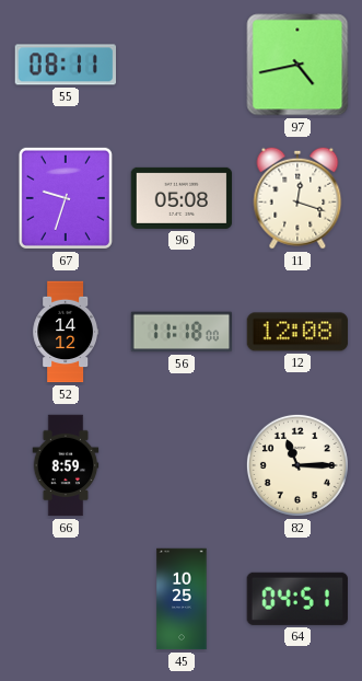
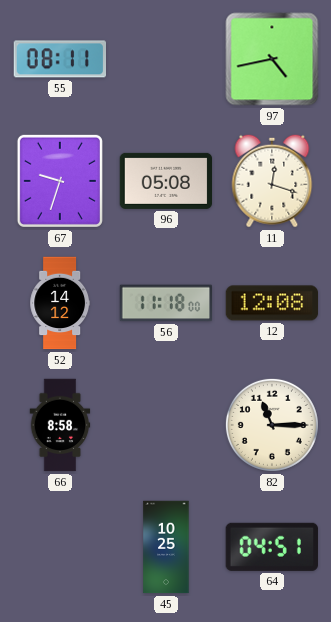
66: 8:59 -> 8:58 (60, 425)
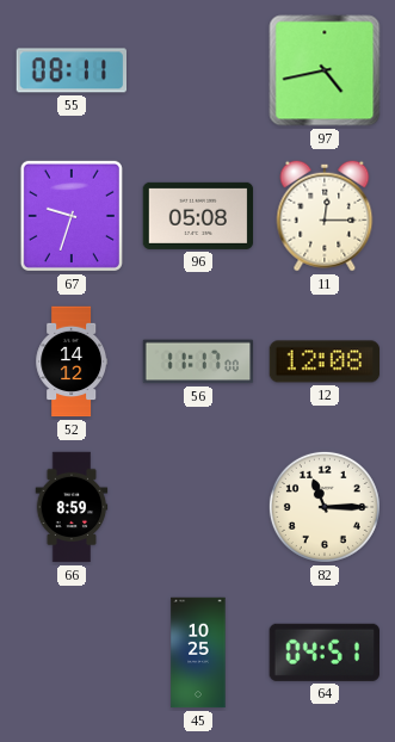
11: 12:18 -> 12:15 (325, 216)
56: 11:18 -> 11:17 (198, 361)
66: 8:58 -> 8:59 (72, 507)
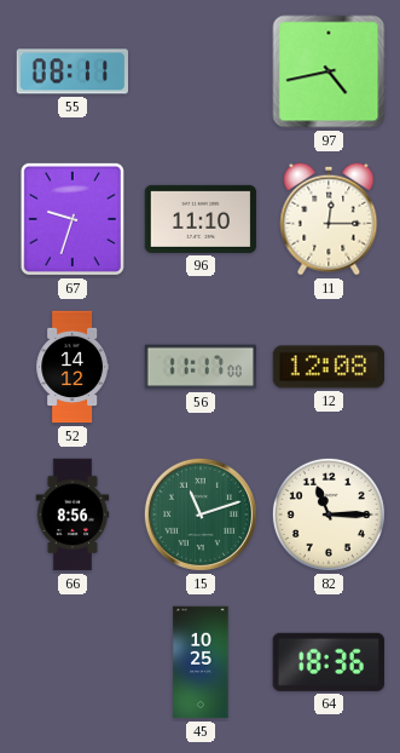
96: 05:08 -> 11:10 (201, 219)
66: 8:59 -> 8:56 (73, 515)
15: none -> 11:12 (201, 515)
64: 04:51 -> 18:36 (329, 662)
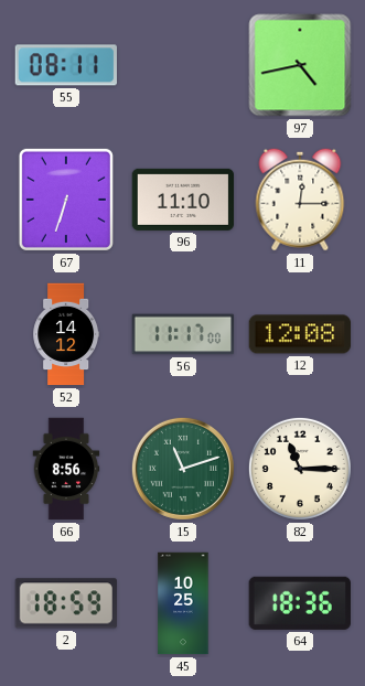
67: 9:33 -> 6:33 (66, 200)
2: none -> 18:59 (65, 603)
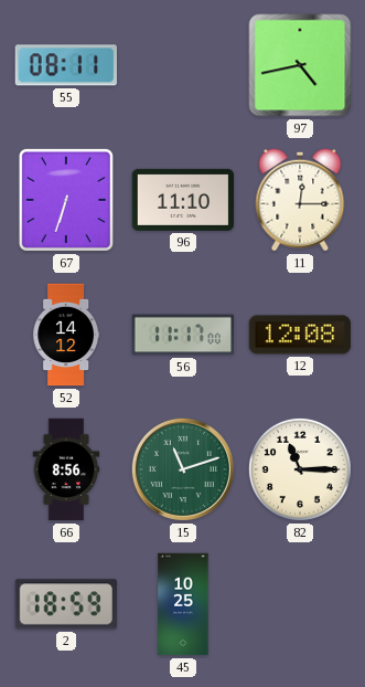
64: 18:36 -> none (300, 603)
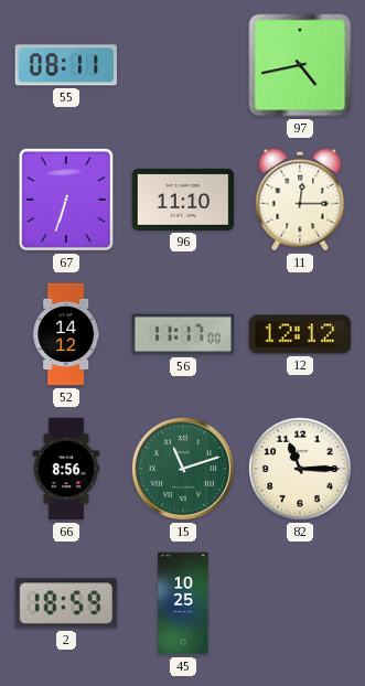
12: 12:08 -> 12:12 (300, 334)
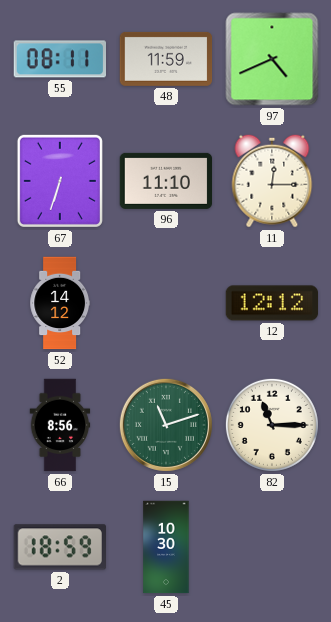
48: none -> 11:59 (166, 59)
97: 4:43 -> 4:41 (272, 59)
56: 11:17 -> none (183, 334)
45: 10:25 -> 10:30 (166, 547)
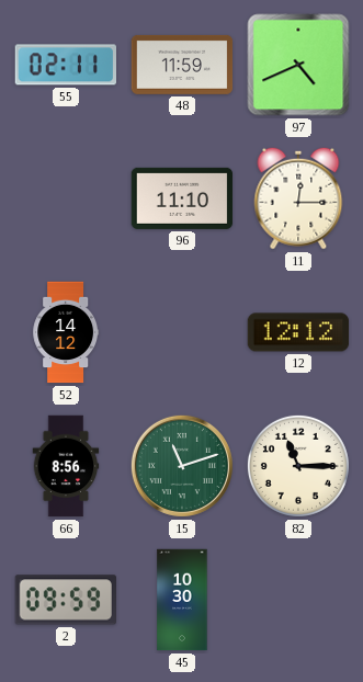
55: 08:11 -> 02:11 (65, 65)
67: 6:33 -> none (60, 181)
2: 18:59 -> 09:59 (65, 600)
